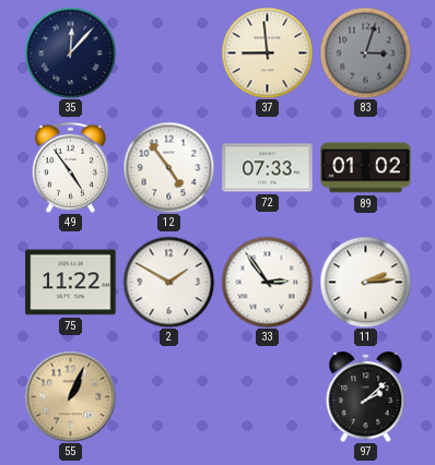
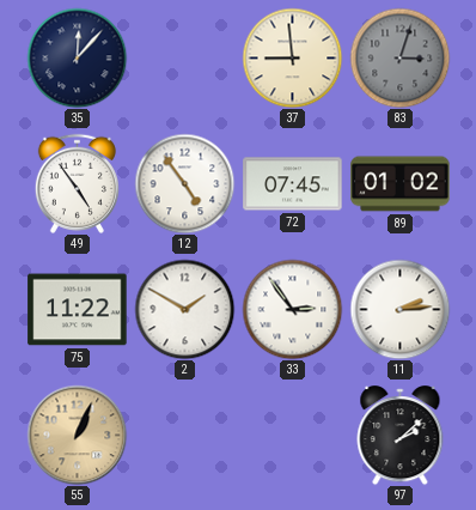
72: 07:33 -> 07:45 (293, 184)
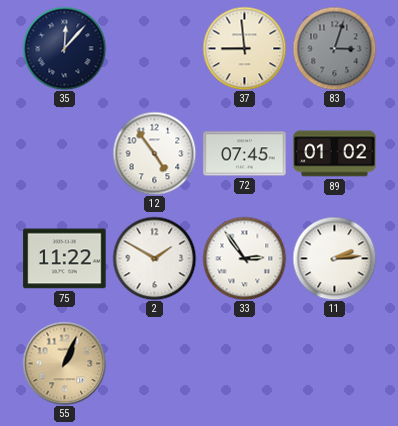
49: 4:54 -> none (77, 183)
97: 2:08 -> none (401, 436)
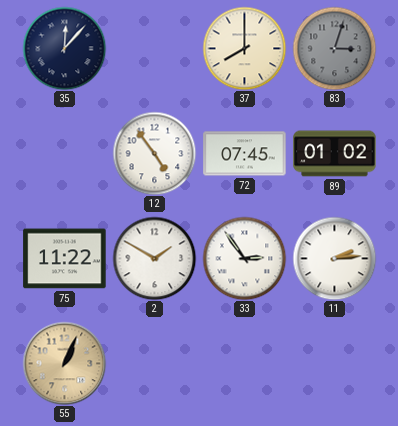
37: 8:59 -> 8:00 (244, 48)
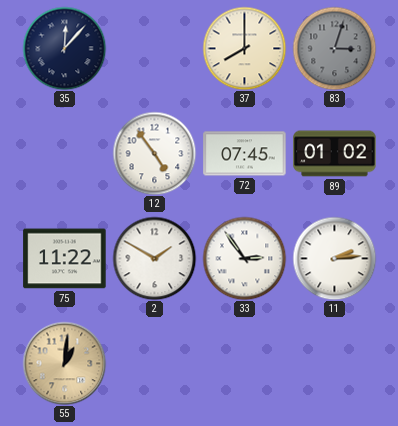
55: 1:04 -> 1:01 (64, 363)
